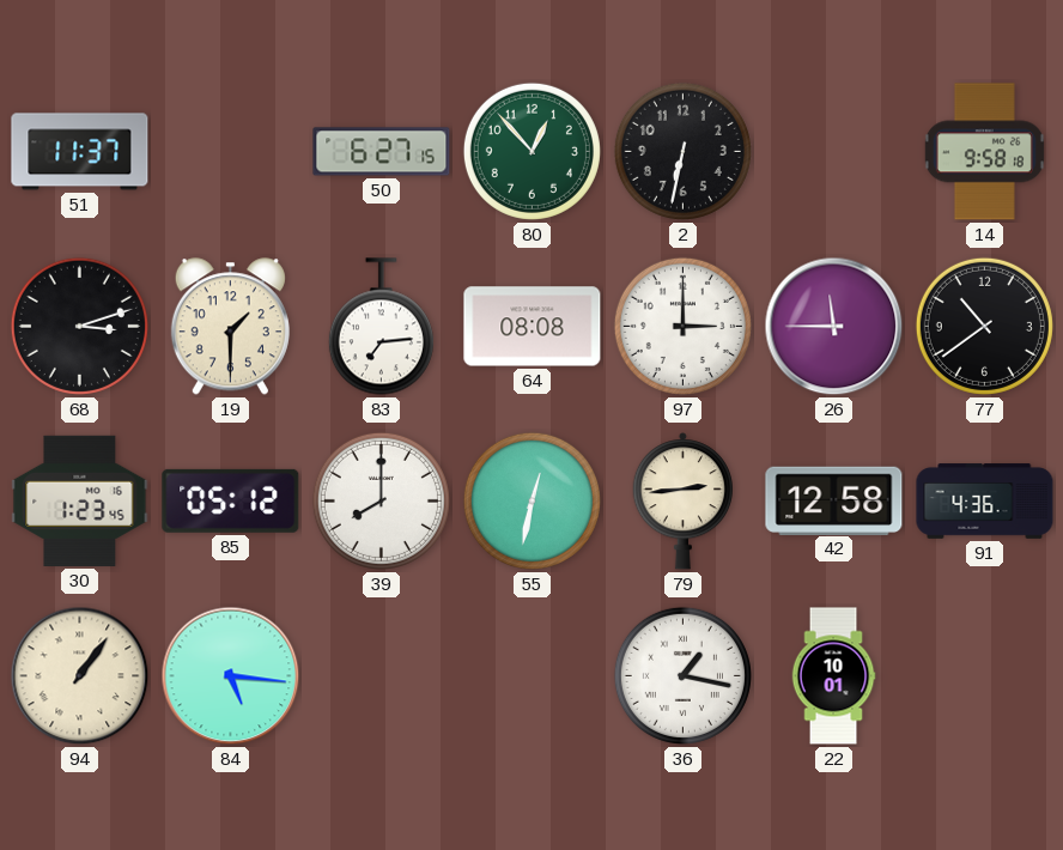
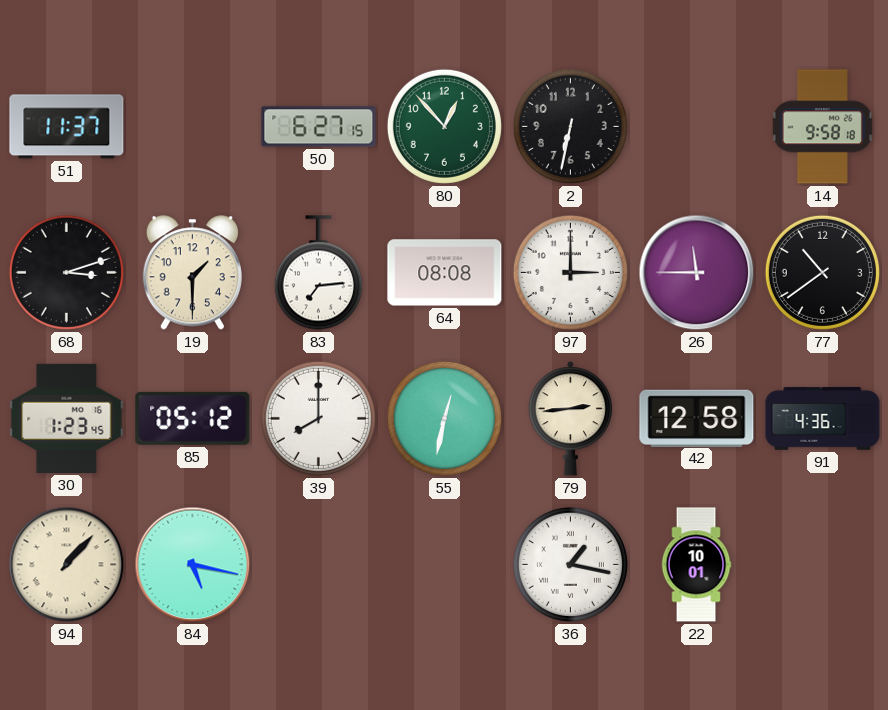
94: 1:06 -> 1:07 (67, 565)
84: 5:16 -> 5:17 (193, 565)
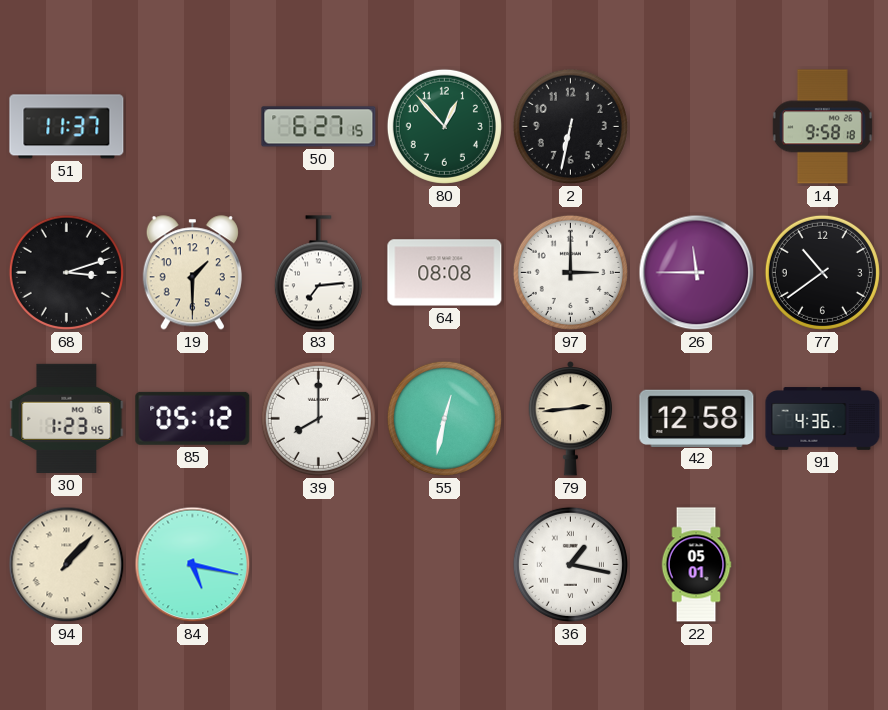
22: 10:01 -> 05:01 (696, 565)
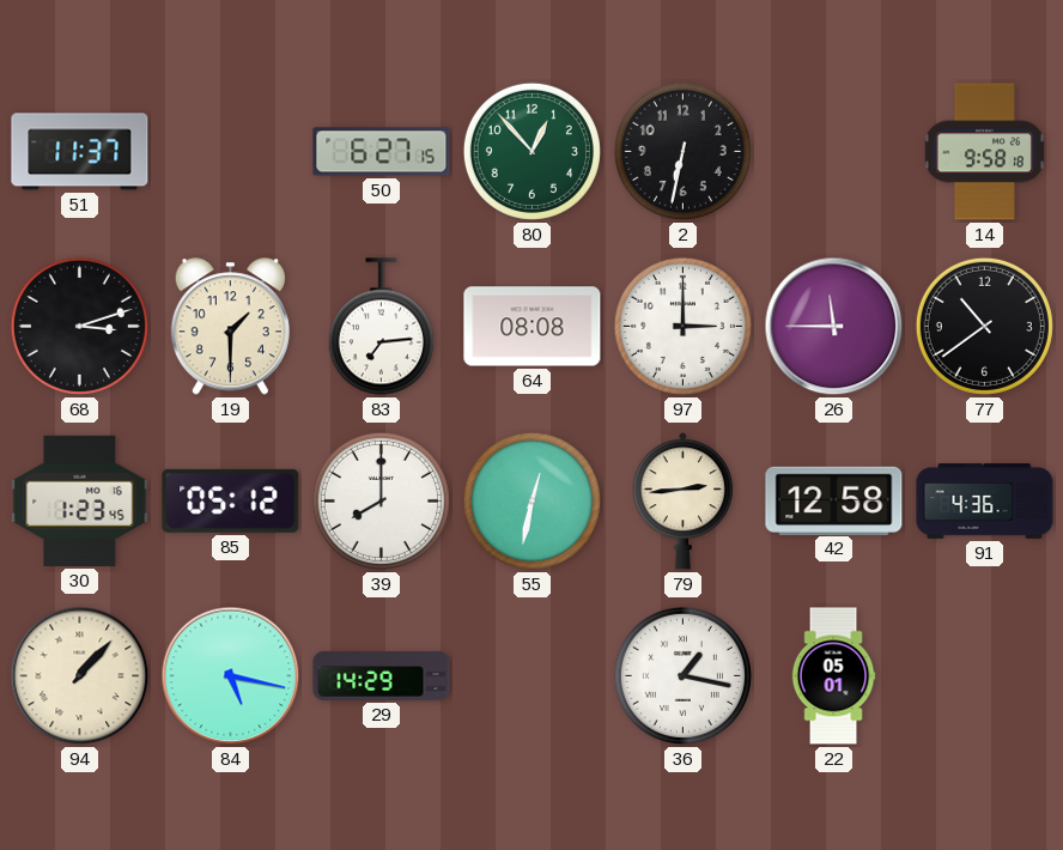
29: none -> 14:29 (382, 675)
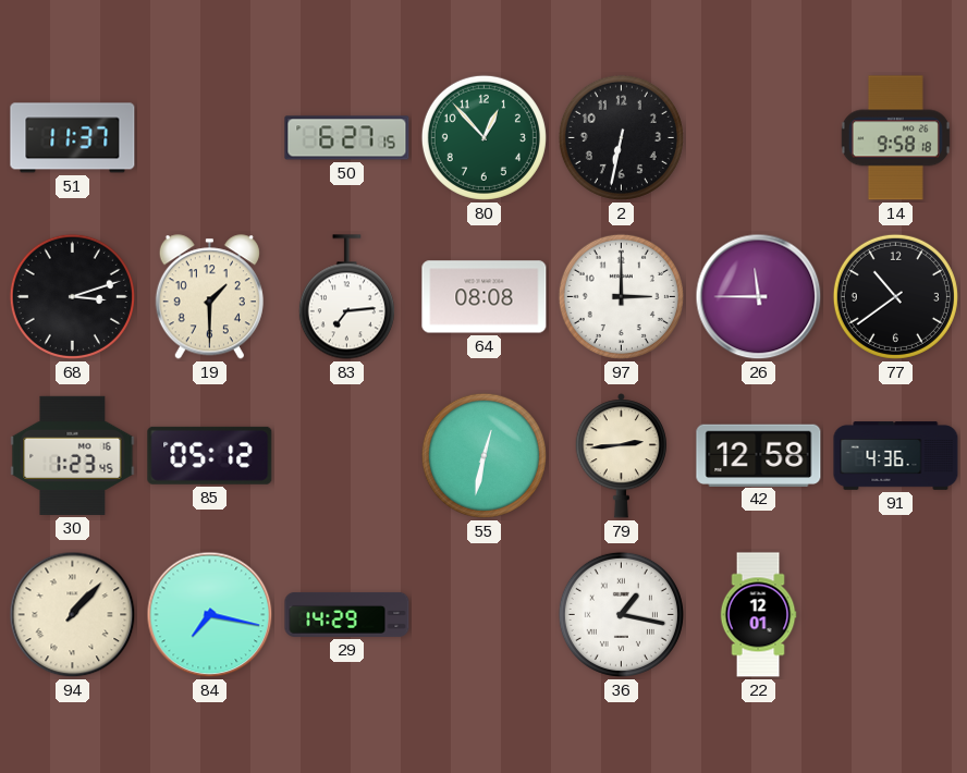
39: 8:00 -> none (381, 500)
84: 5:17 -> 7:17 (210, 615)
22: 05:01 -> 12:01 (758, 615)
